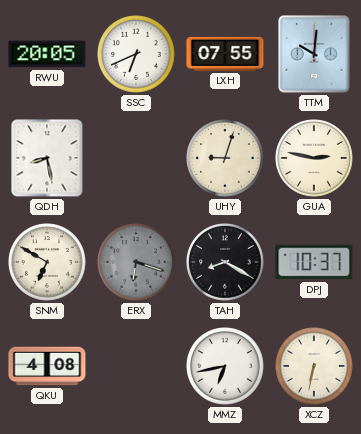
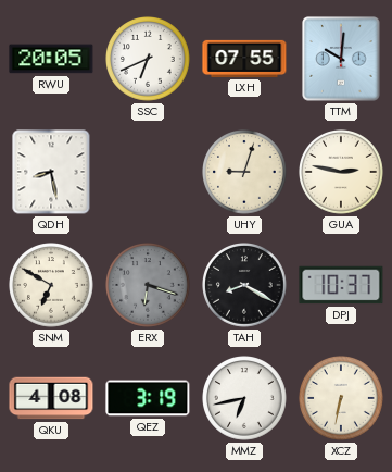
QEZ: none -> 3:19 (148, 398)
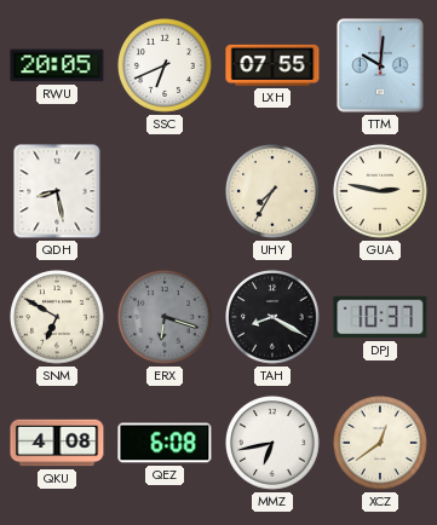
UHY: 9:03 -> 7:35 (274, 192)
QEZ: 3:19 -> 6:08 (165, 443)
XCZ: 6:32 -> 12:39 (381, 444)
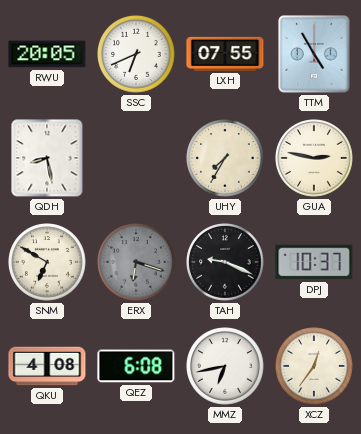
TTM: 10:01 -> 4:55 (314, 54)
TAH: 8:20 -> 9:19 (226, 263)
XCZ: 12:39 -> 12:36 (315, 367)
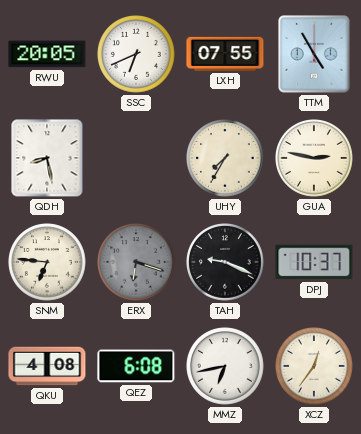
SNM: 6:50 -> 6:46 (48, 263)
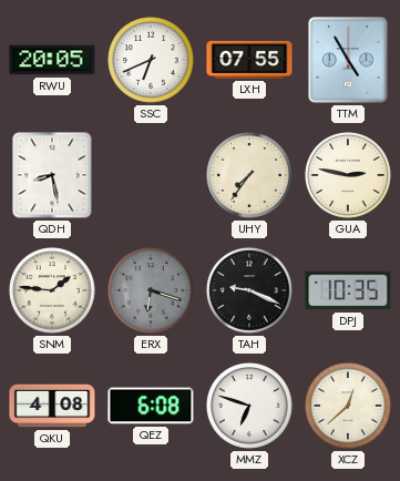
UHY: 7:35 -> 7:36 (250, 176)
SNM: 6:46 -> 1:46 (53, 291)
DPJ: 10:37 -> 10:35 (348, 290)
MMZ: 6:43 -> 6:48 (250, 407)
XCZ: 12:36 -> 12:38 (349, 407)
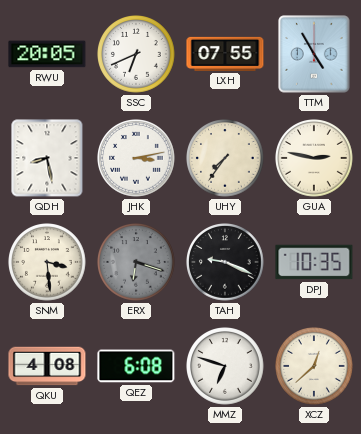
JHK: none -> 3:13 (137, 159)
SNM: 1:46 -> 3:29 (48, 263)
